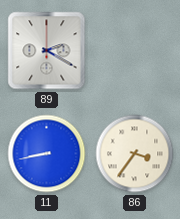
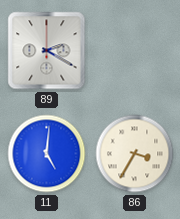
11: 8:43 -> 5:01 (47, 154)
86: 3:36 -> 3:35 (135, 154)
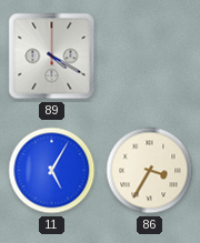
89: 2:20 -> 4:20 (52, 57)
11: 5:01 -> 5:05 (52, 171)
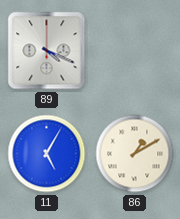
89: 4:20 -> 4:19 (47, 51)
86: 3:35 -> 1:10 (135, 154)
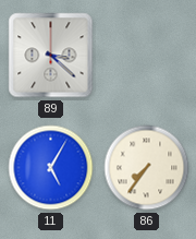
89: 4:19 -> 3:22 (51, 56)
86: 1:10 -> 7:36 (147, 168)
